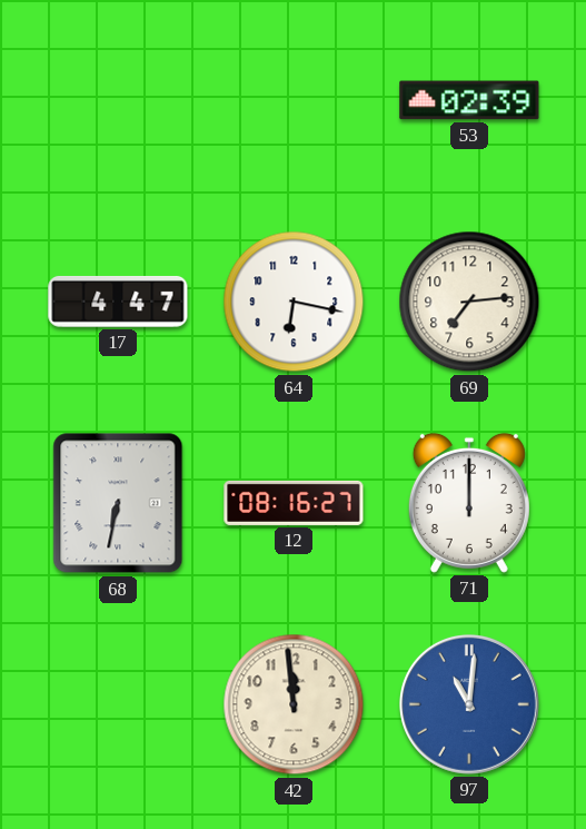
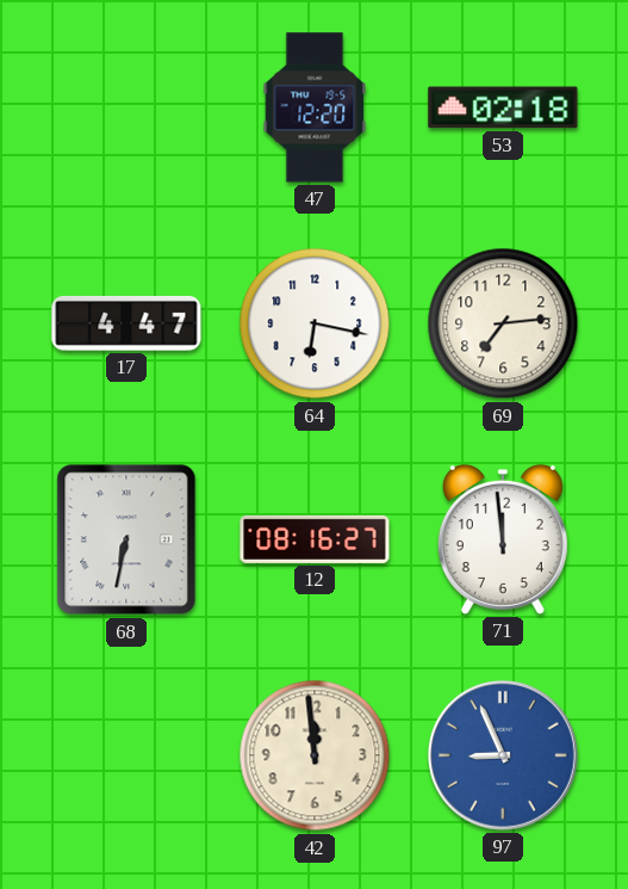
47: none -> 12:20 (315, 107)
53: 02:39 -> 02:18 (503, 107)
71: 12:00 -> 11:59 (503, 539)
97: 11:01 -> 8:56 (503, 755)
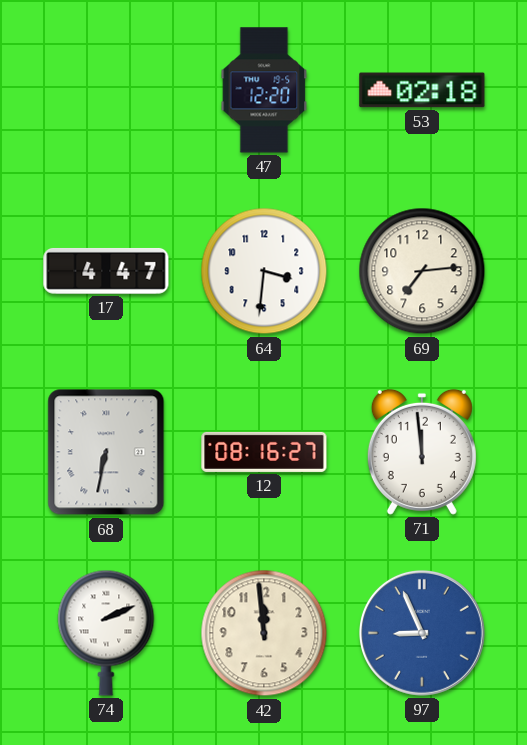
64: 6:17 -> 3:31 (264, 271)
74: none -> 2:11 (106, 633)
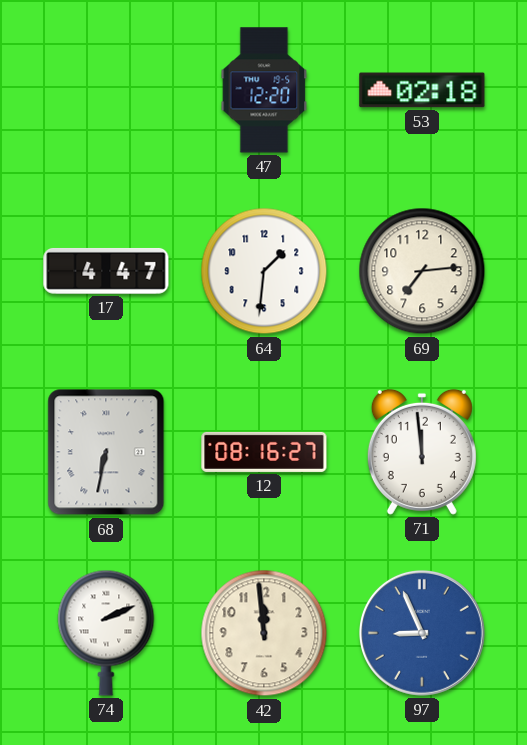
64: 3:31 -> 1:31 (264, 271)
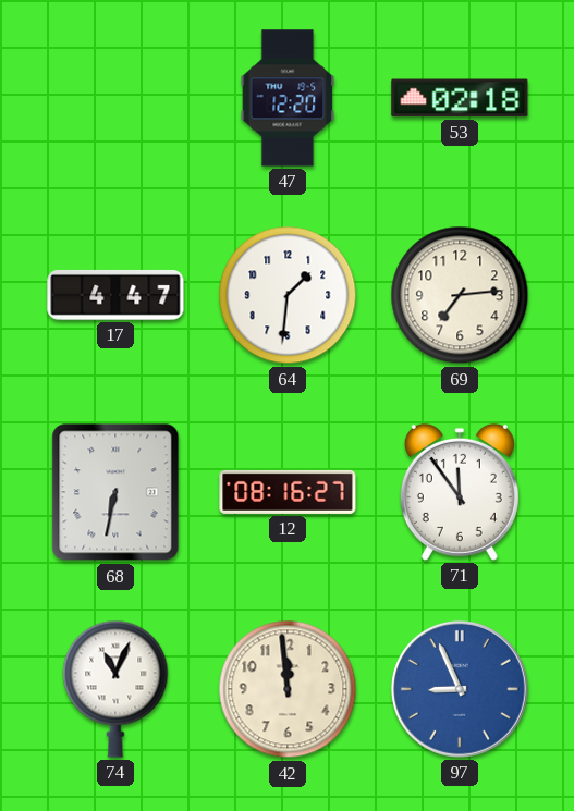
71: 11:59 -> 11:54 (460, 492)
74: 2:11 -> 11:04 (115, 689)
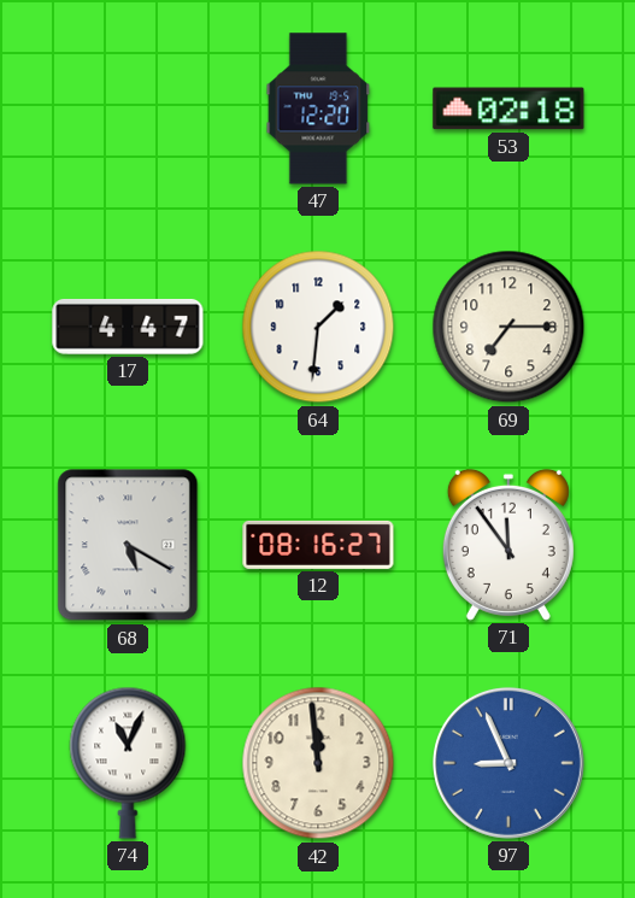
69: 7:14 -> 7:15 (508, 327)
68: 6:32 -> 5:20 (128, 545)
